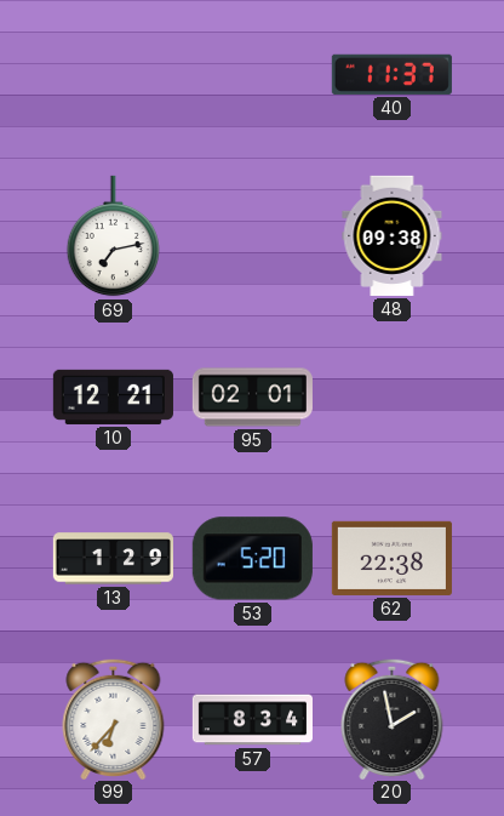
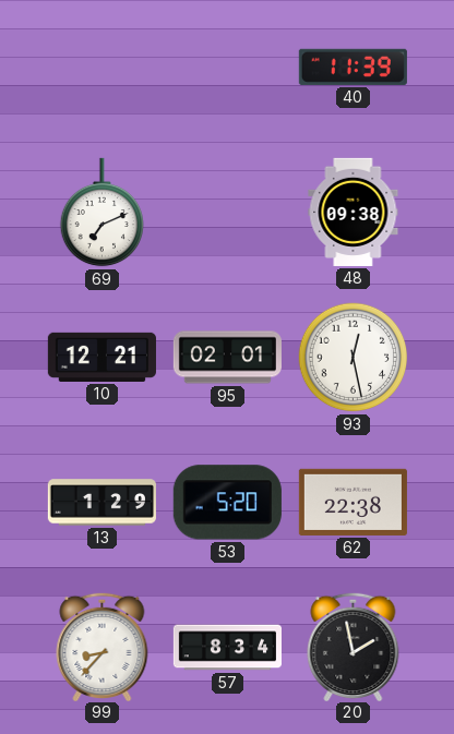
40: 11:37 -> 11:39 (353, 67)
69: 7:13 -> 7:11 (101, 213)
93: none -> 12:28 (354, 358)
99: 6:37 -> 8:37 (103, 646)
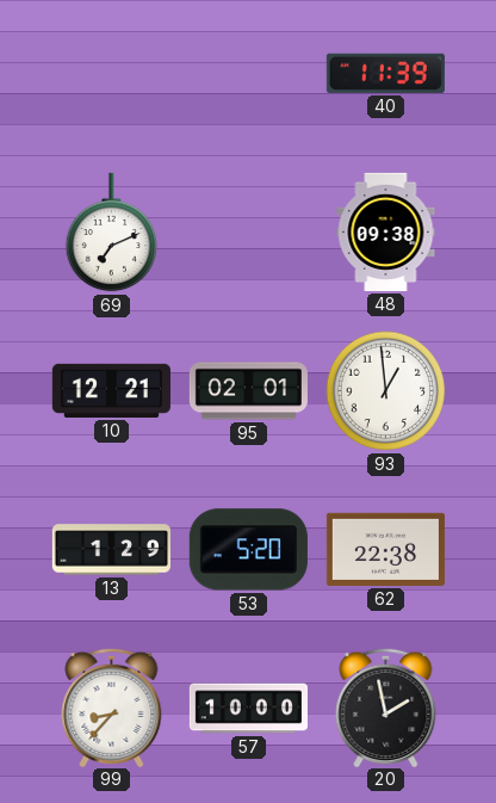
93: 12:28 -> 12:59 (386, 391)
57: 8:34 -> 10:00 (248, 709)
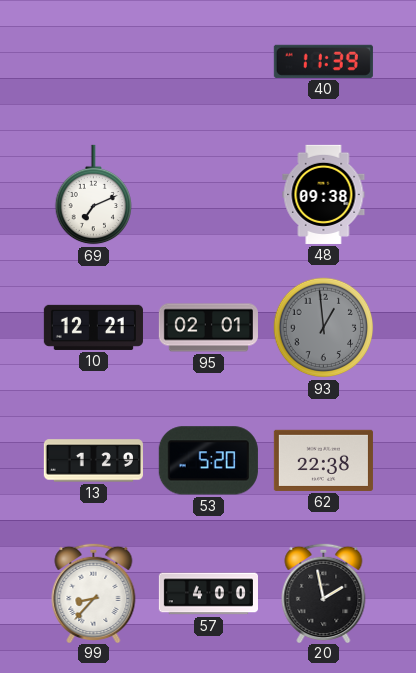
93 dial: white -> grey (324, 328)
57: 10:00 -> 4:00 (208, 594)
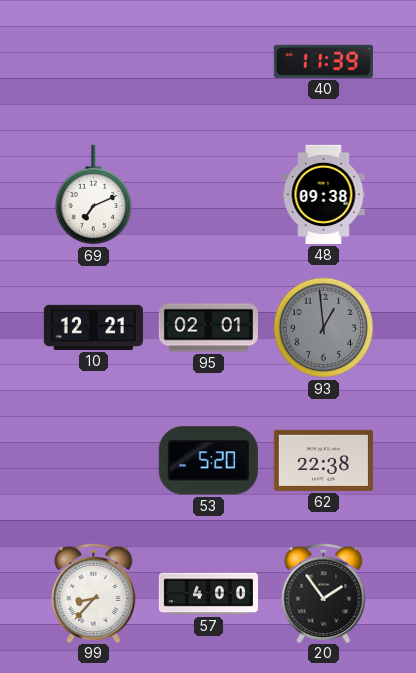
13: 1:29 -> none (93, 461)
20: 1:58 -> 1:54 (324, 592)
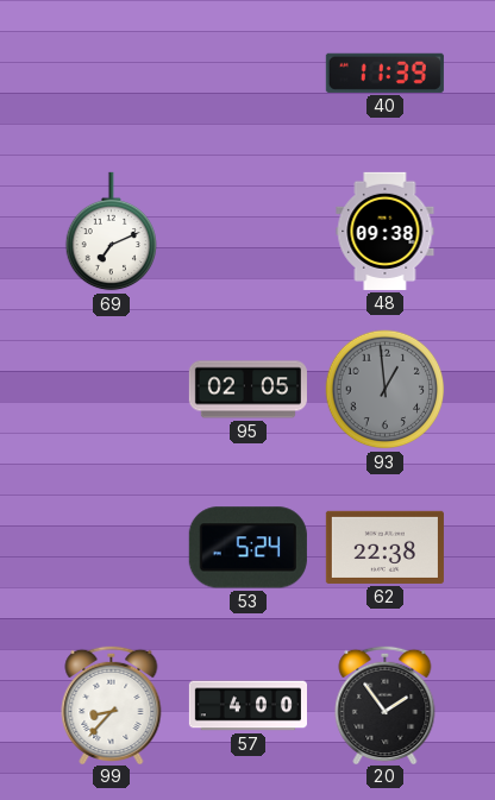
10: 12:21 -> none (93, 327)
95: 02:01 -> 02:05 (248, 390)
53: 5:20 -> 5:24 (248, 548)
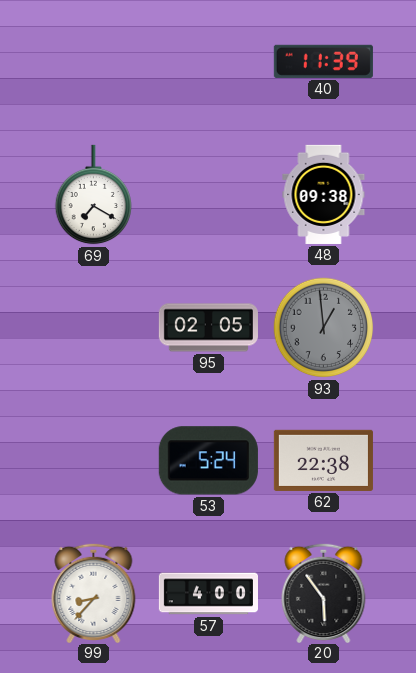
69: 7:11 -> 7:20 (93, 195)
20: 1:54 -> 5:54 (324, 592)
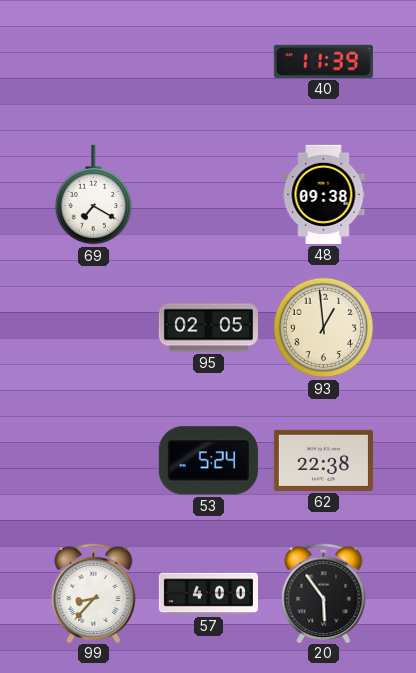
93 dial: grey -> cream (324, 328)
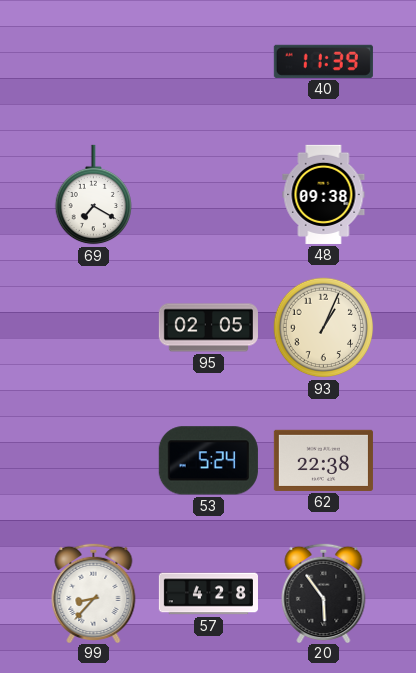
93: 12:59 -> 1:04 (324, 328)
57: 4:00 -> 4:28 (208, 594)
